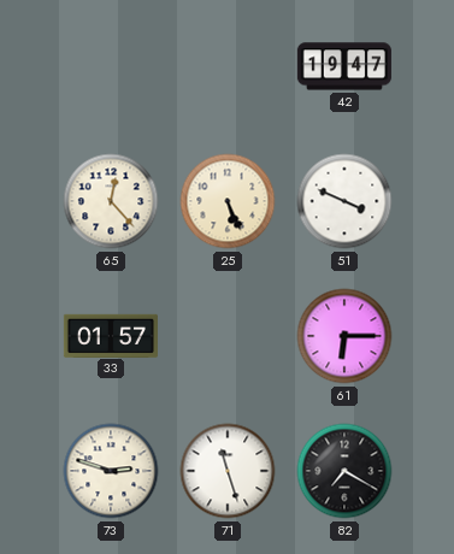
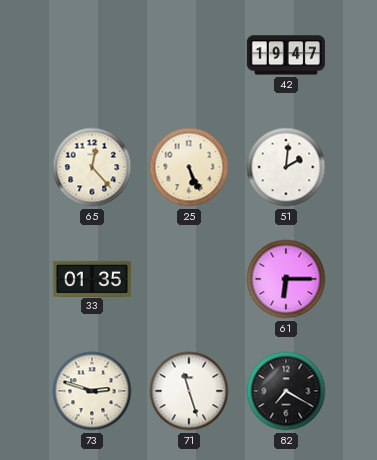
51: 3:49 -> 2:01 (286, 167)
33: 01:57 -> 01:35 (92, 278)
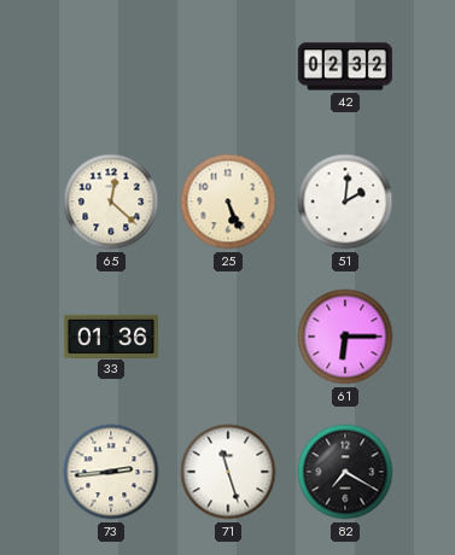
42: 19:47 -> 02:32 (345, 66)
65: 12:23 -> 12:22 (111, 201)
33: 01:35 -> 01:36 (111, 335)
73: 2:48 -> 2:44 (111, 472)
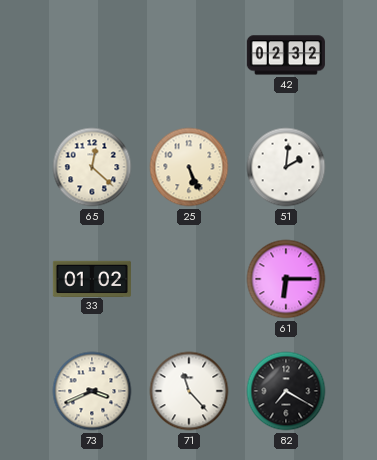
33: 01:36 -> 01:02 (92, 278)
73: 2:44 -> 3:41 (92, 391)
71: 11:27 -> 11:23 (189, 391)
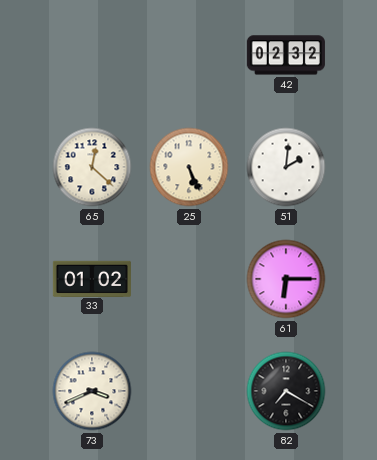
71: 11:23 -> none (189, 391)
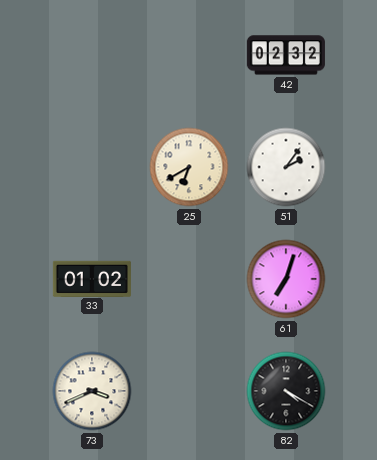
65: 12:22 -> none (92, 167)
25: 5:26 -> 6:40 (189, 167)
51: 2:01 -> 2:06 (286, 167)
61: 6:15 -> 7:03 (286, 279)
82: 7:20 -> 4:20 (286, 391)
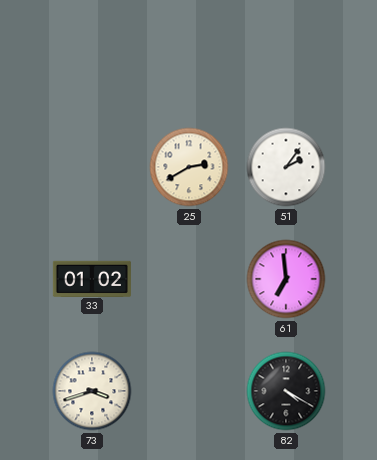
42: 02:32 -> none (286, 55)
25: 6:40 -> 2:40 (189, 167)
61: 7:03 -> 6:59 (286, 279)
73: 3:41 -> 3:42 (92, 391)
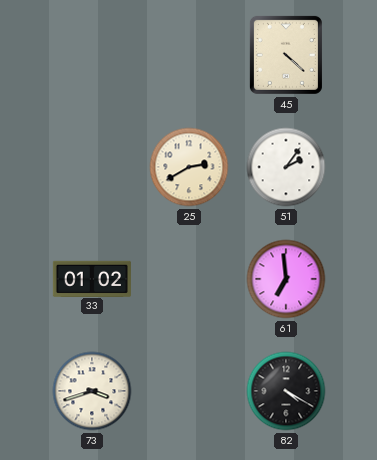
45: none -> 4:22 (286, 55)
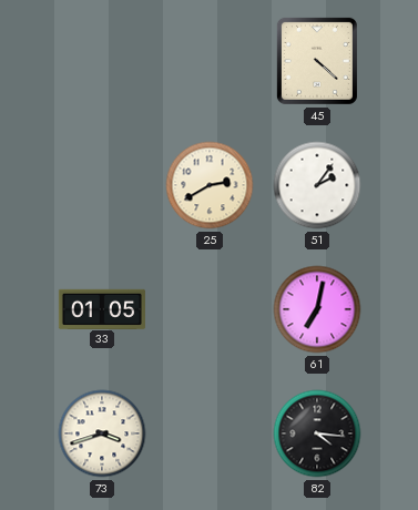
33: 01:02 -> 01:05 (102, 308)
61: 6:59 -> 7:02 (317, 309)
82: 4:20 -> 4:16 (317, 433)
